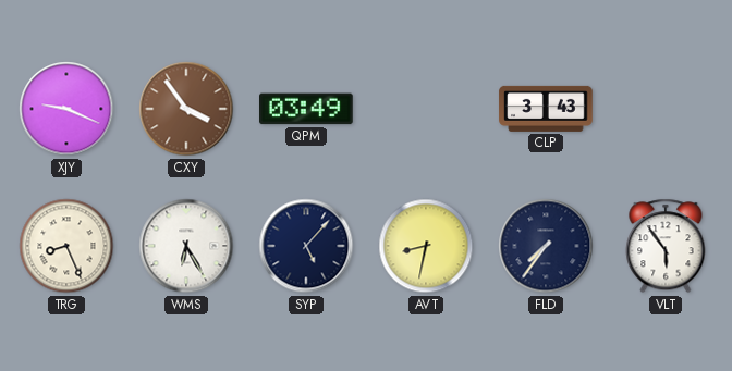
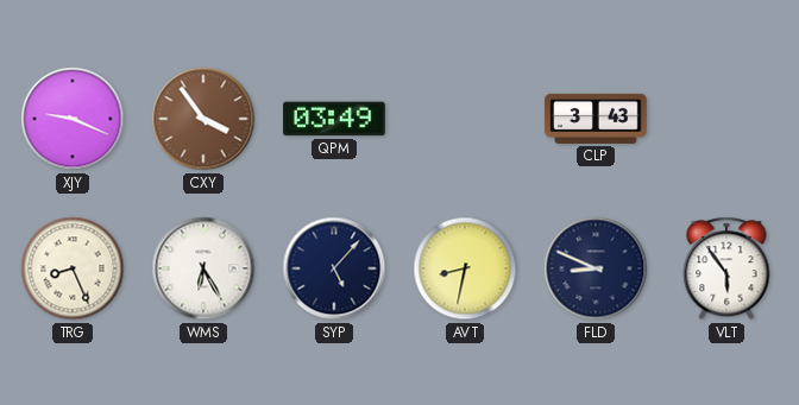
FLD: 7:36 -> 8:49 (596, 268)
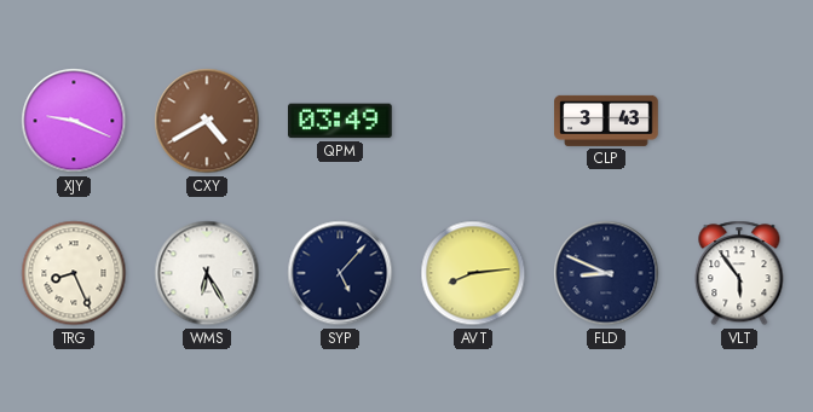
CXY: 3:54 -> 4:40 (207, 121)
AVT: 8:32 -> 8:14 (473, 273)
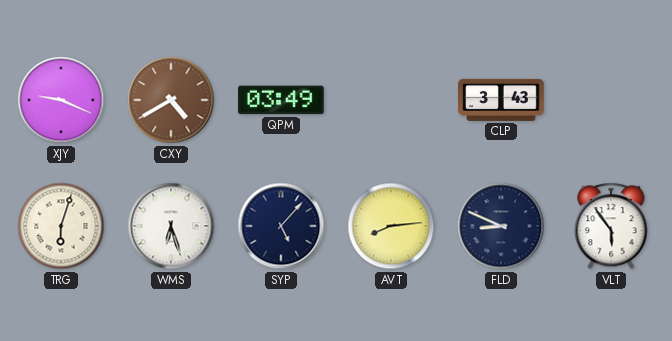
TRG: 8:26 -> 6:03 (61, 226)
WMS: 6:25 -> 6:27 (171, 226)
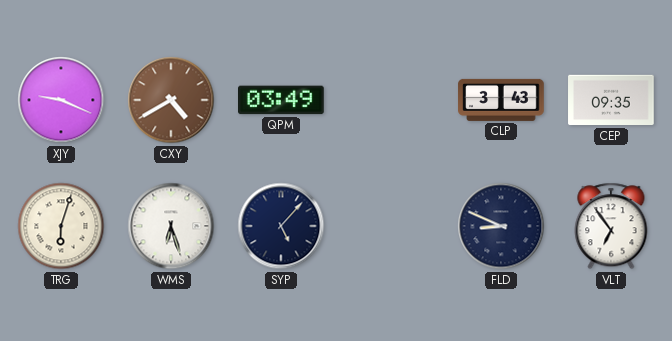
CEP: none -> 09:35 (611, 100)
AVT: 8:14 -> none (391, 226)
VLT: 5:54 -> 6:54 (611, 226)
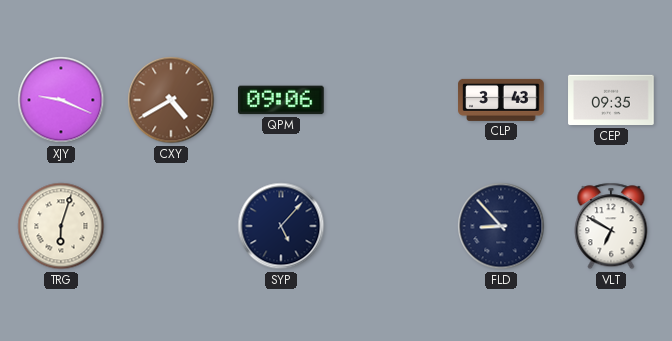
QPM: 03:49 -> 09:06 (282, 100)
WMS: 6:27 -> none (171, 226)
FLD: 8:49 -> 8:53 (501, 226)
VLT: 6:54 -> 6:50 (611, 226)
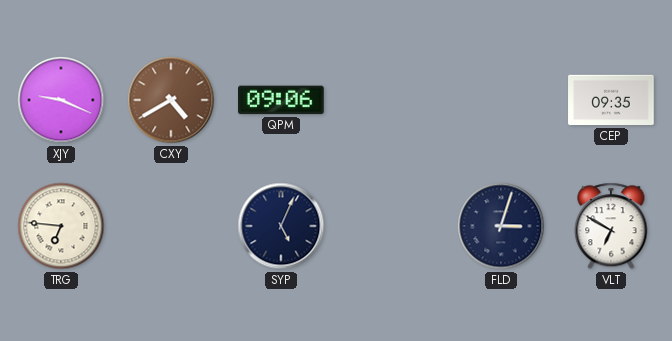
CLP: 3:43 -> none (501, 100)
TRG: 6:03 -> 6:46 (61, 226)
SYP: 5:07 -> 5:04 (281, 226)
FLD: 8:53 -> 3:03 (501, 226)
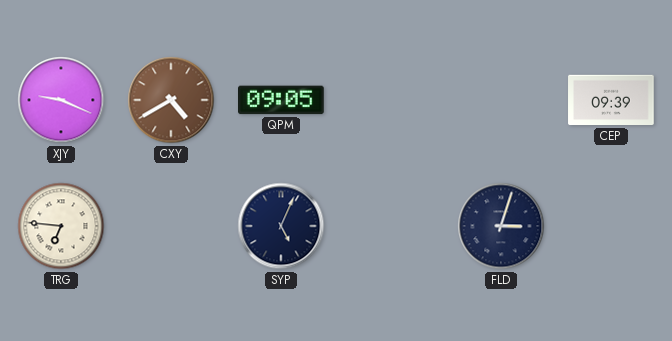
QPM: 09:06 -> 09:05 (282, 100)
CEP: 09:35 -> 09:39 (611, 100)
VLT: 6:50 -> none (611, 226)
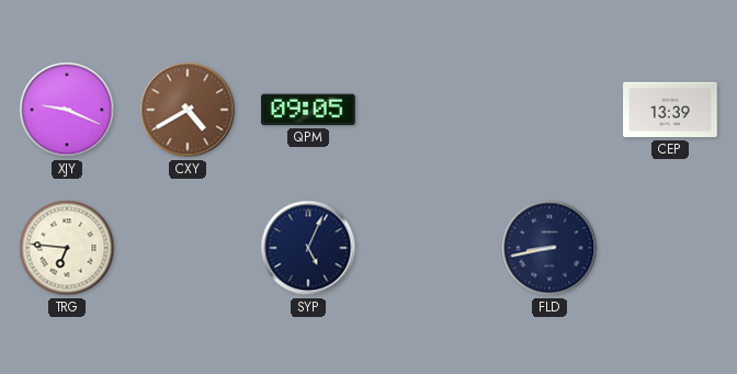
CEP: 09:39 -> 13:39 (670, 110)
FLD: 3:03 -> 8:43 (549, 248)
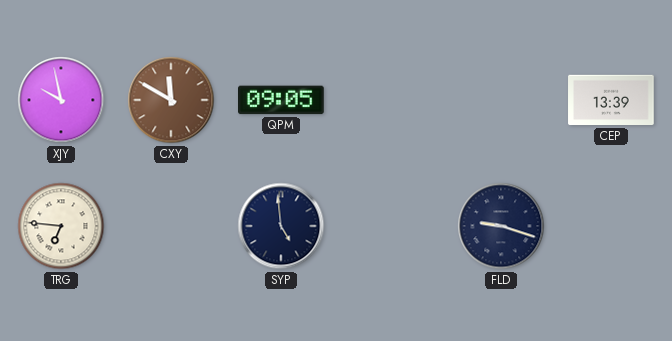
XJY: 9:19 -> 9:58 (61, 100)
CXY: 4:40 -> 11:50 (171, 100)
SYP: 5:04 -> 4:59 (281, 226)
FLD: 8:43 -> 9:18 (501, 226)
